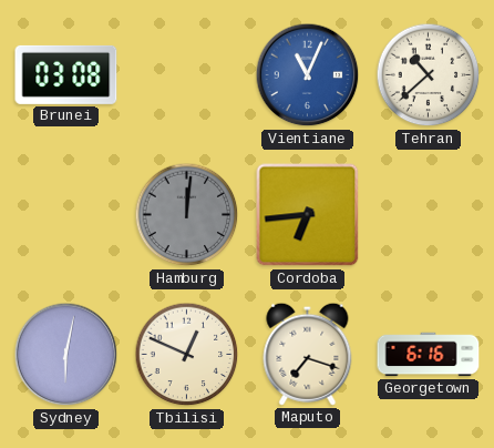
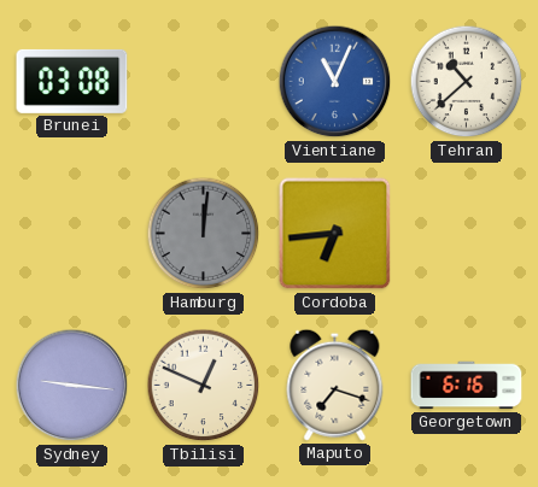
Sydney: 6:02 -> 9:16 (72, 386)
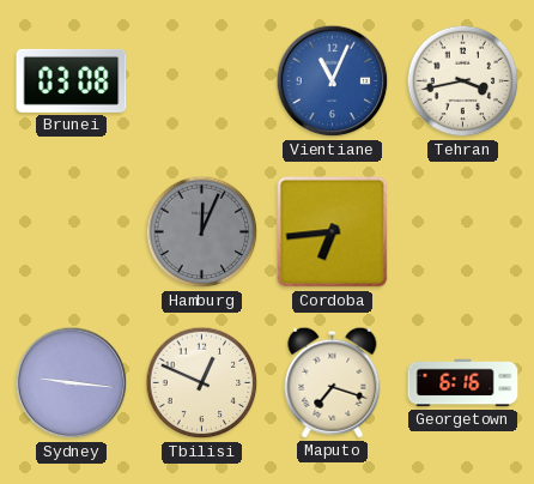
Tehran: 10:38 -> 3:43 (463, 81)
Hamburg: 12:01 -> 12:04 (202, 232)
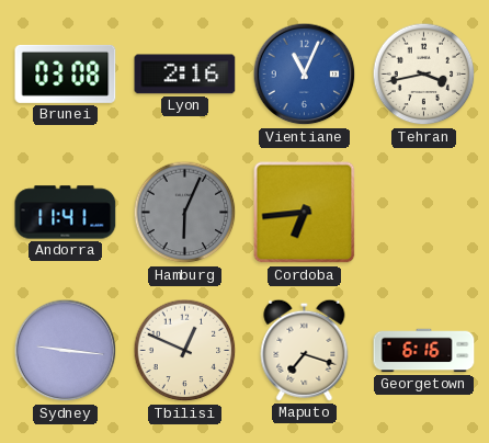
Lyon: none -> 2:16 (185, 75)
Andorra: none -> 11:41 (66, 213)
Hamburg: 12:04 -> 6:04 (185, 213)
